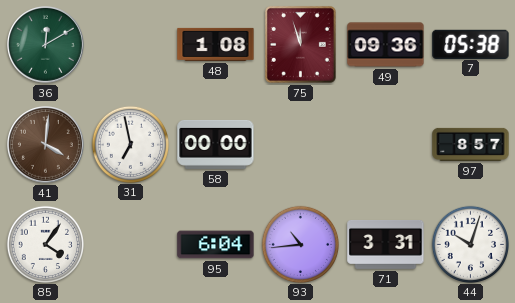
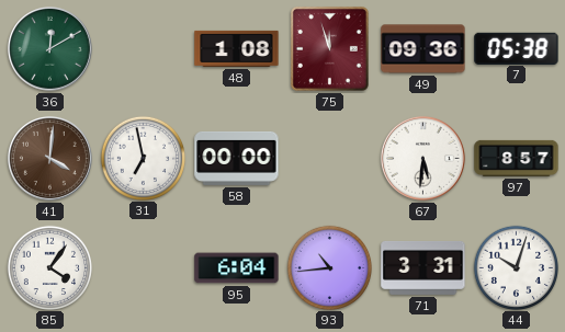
67: none -> 5:31 (422, 158)
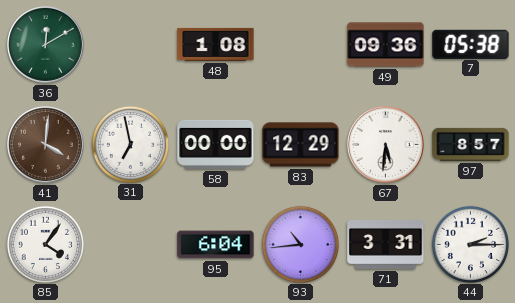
75: 11:57 -> none (329, 48)
83: none -> 12:29 (301, 145)
44: 10:03 -> 2:15 (470, 244)
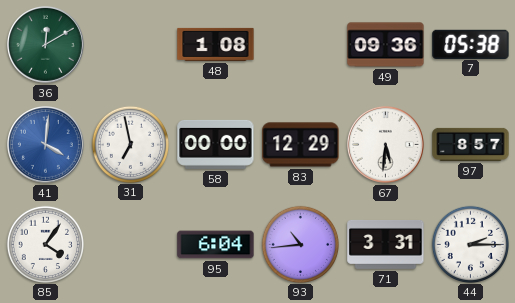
41 dial: brown -> blue (45, 144)
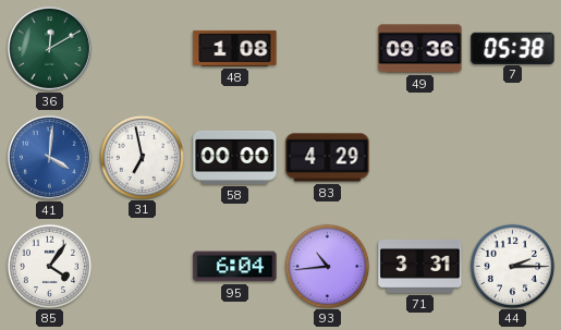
83: 12:29 -> 4:29 (328, 158)
67: 5:31 -> none (385, 144)
97: 8:57 -> none (471, 144)
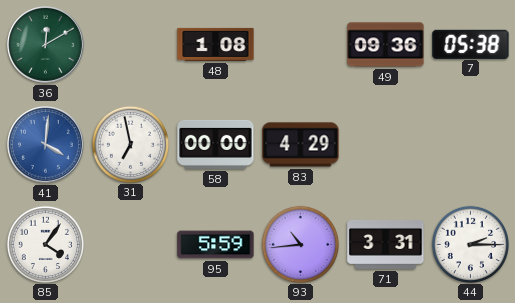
95: 6:04 -> 5:59 (216, 245)
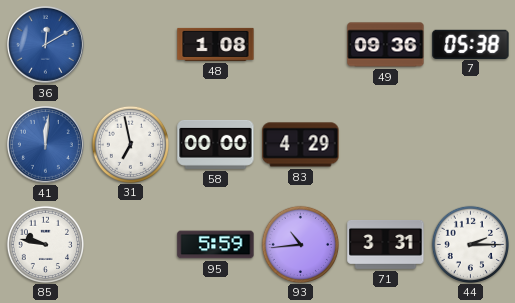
36 dial: green -> blue (45, 44)
41: 4:01 -> 12:01 (45, 144)
85: 4:06 -> 9:47 (45, 244)
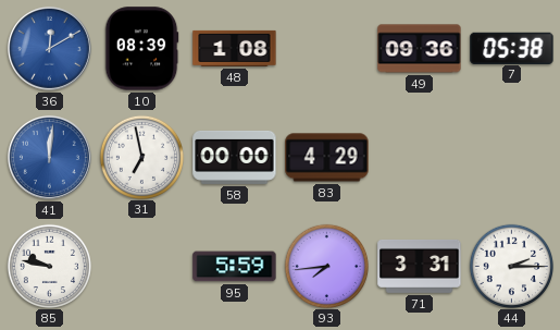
10: none -> 08:39 (141, 49)
93: 10:44 -> 7:44 (326, 266)
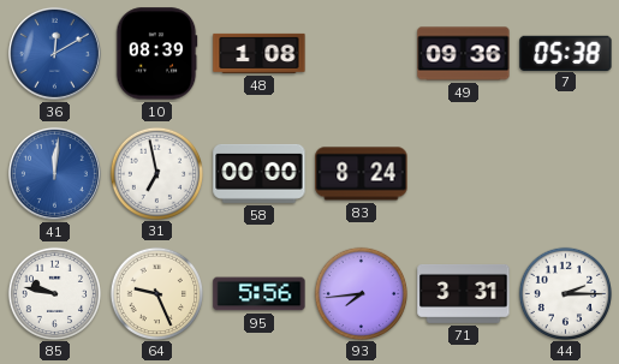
83: 4:29 -> 8:24 (362, 174)
64: none -> 9:26 (156, 293)
95: 5:59 -> 5:56 (260, 294)
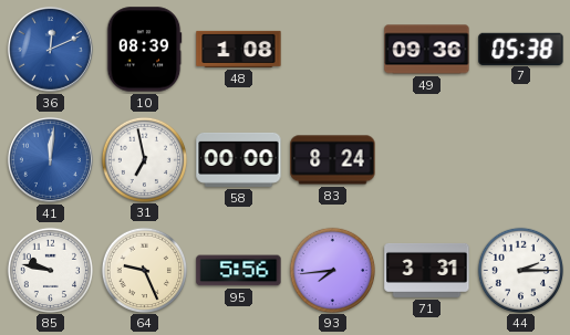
36: 12:10 -> 12:11 (50, 49)
